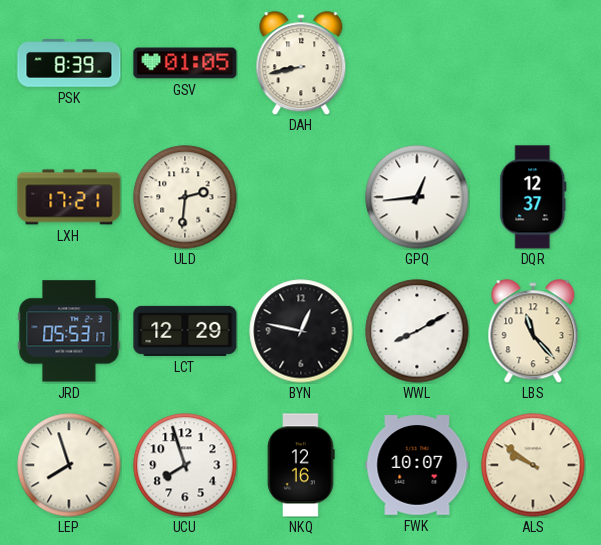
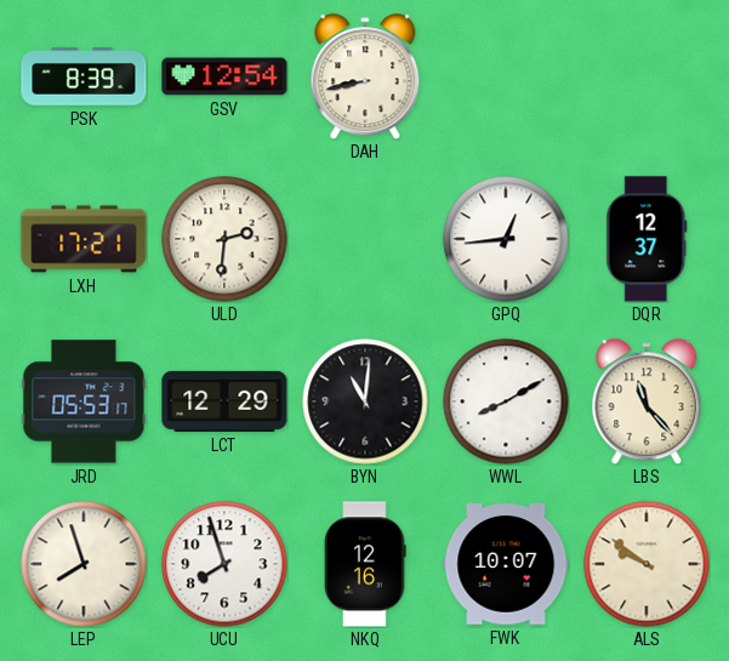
GSV: 01:05 -> 12:54 (224, 76)
BYN: 12:47 -> 11:01 (365, 401)
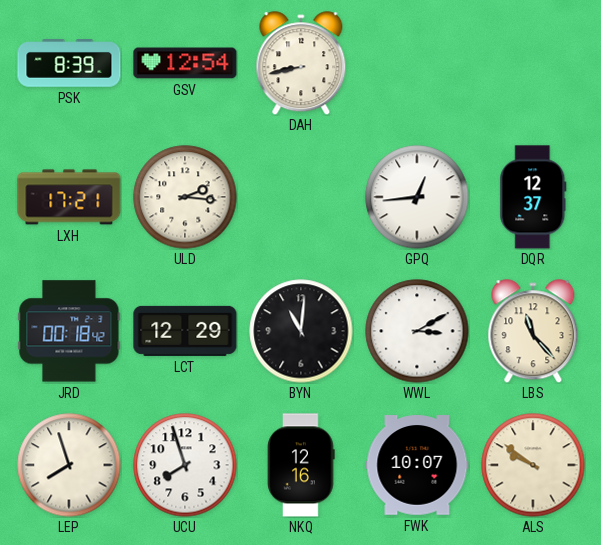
ULD: 2:31 -> 2:16 (185, 197)
JRD: 05:53 -> 00:18 (69, 331)
WWL: 8:10 -> 3:10 (417, 331)
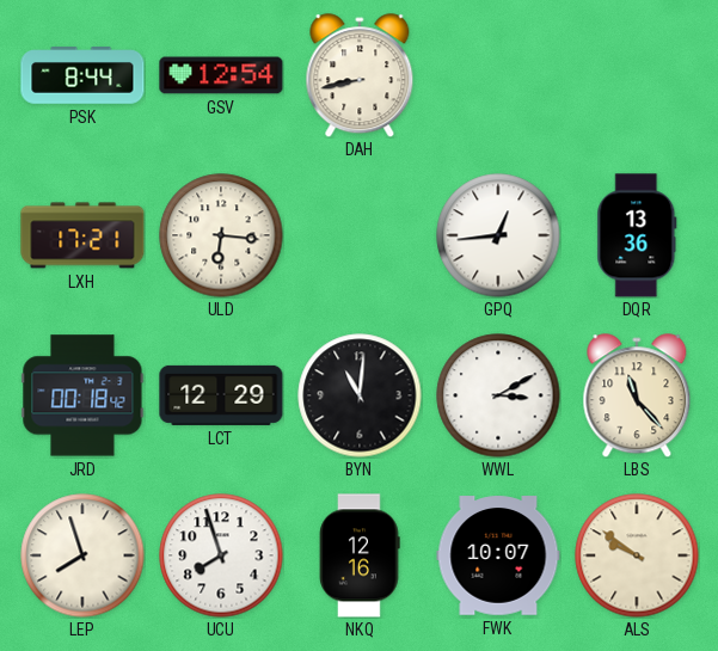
PSK: 8:39 -> 8:44 (82, 75)
ULD: 2:16 -> 6:16 (221, 235)
DQR: 12:37 -> 13:36 (637, 235)
